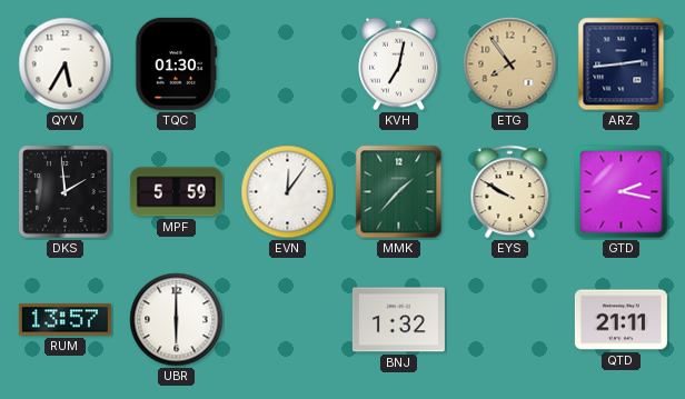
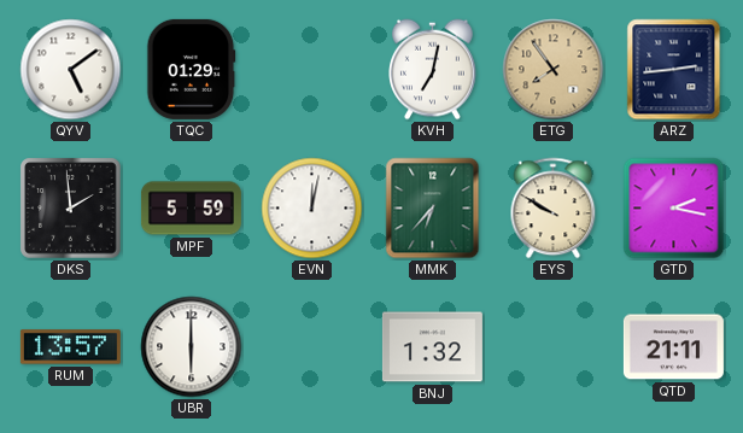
QYV: 5:35 -> 5:09 (71, 70)
TQC: 01:30 -> 01:29 (192, 69)
EVN: 12:06 -> 12:02 (312, 209)
MMK: 1:37 -> 6:37 (433, 209)
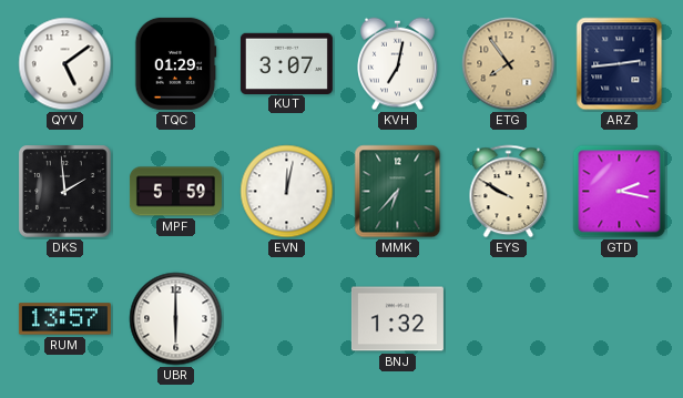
KUT: none -> 3:07 (286, 63)
QTD: 21:11 -> none (673, 347)
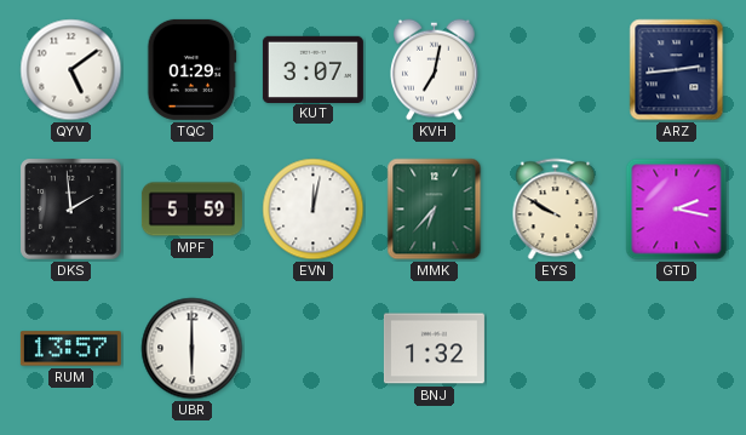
ETG: 7:54 -> none (509, 64)
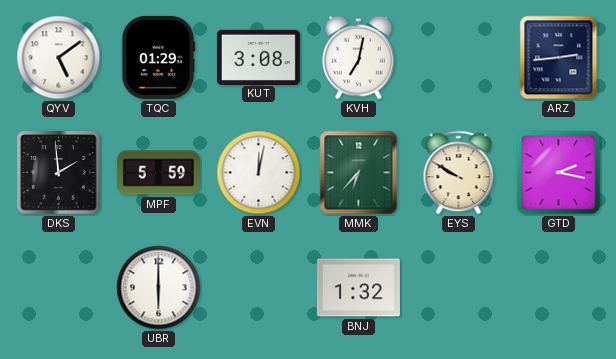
KUT: 3:07 -> 3:08 (258, 57)
RUM: 13:57 -> none (70, 349)
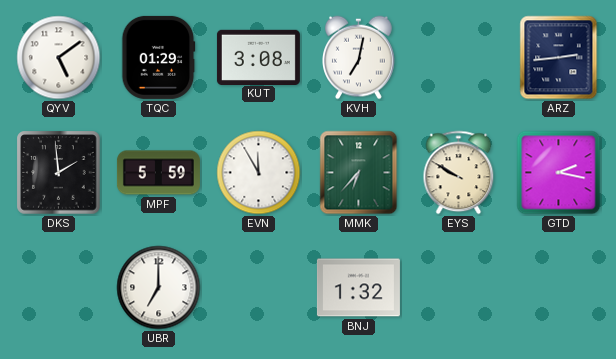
EVN: 12:02 -> 11:55 (259, 173)
UBR: 6:00 -> 7:00 (159, 288)
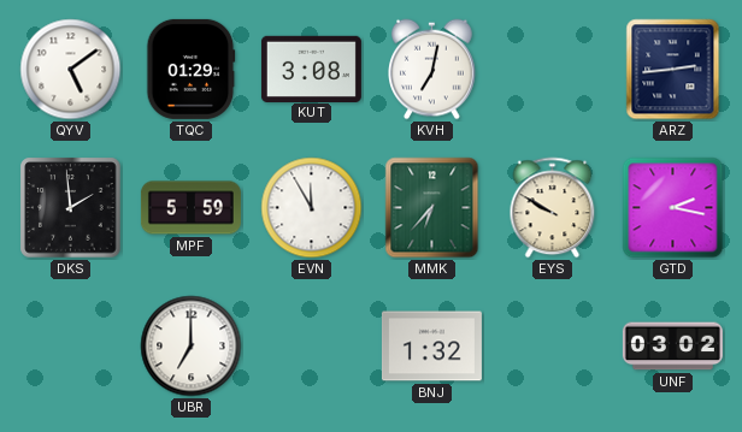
UNF: none -> 03:02 (672, 347)
